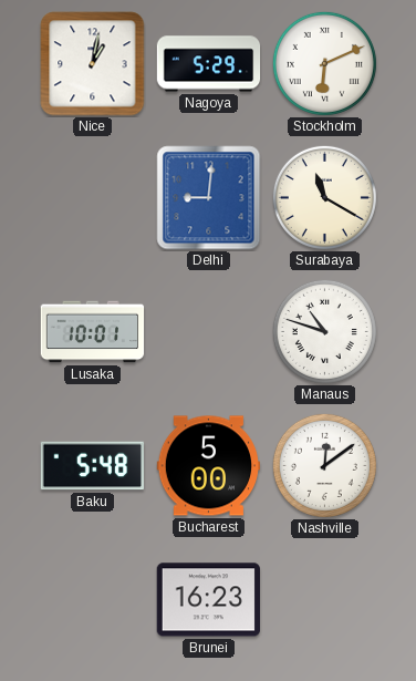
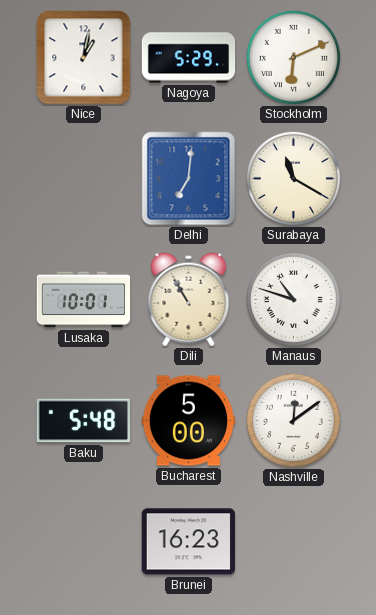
Delhi: 9:01 -> 7:01 (189, 179)
Dili: none -> 10:55 (189, 300)
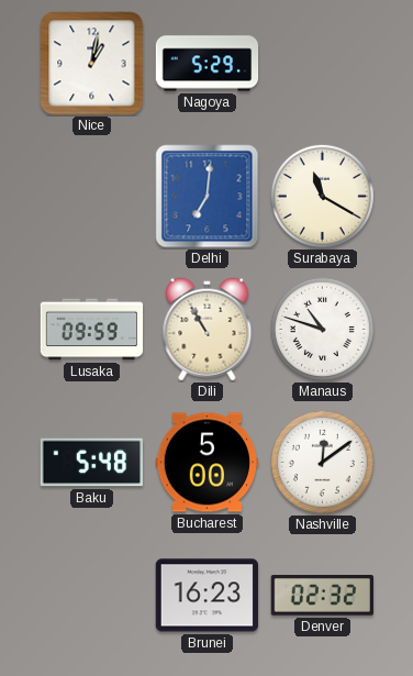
Stockholm: 6:11 -> none (293, 57)
Lusaka: 10:01 -> 09:59 (92, 330)
Denver: none -> 02:32 (322, 596)
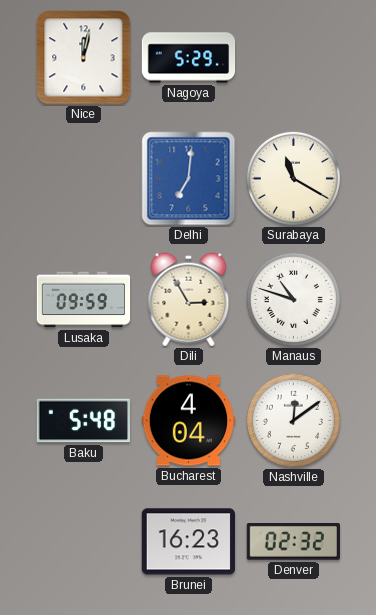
Nice: 1:02 -> 12:02 (84, 58)
Dili: 10:55 -> 2:55 (189, 300)
Bucharest: 5:00 -> 4:04 (189, 421)
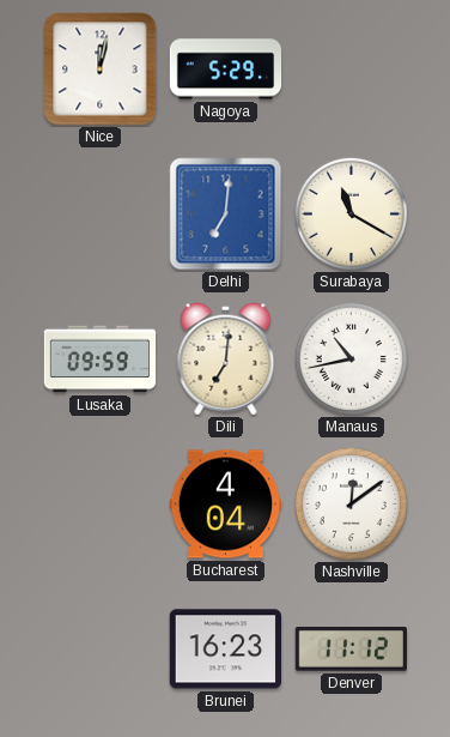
Dili: 2:55 -> 7:01 (226, 360)
Manaus: 10:48 -> 10:43 (351, 358)
Baku: 5:48 -> none (83, 421)
Denver: 02:32 -> 11:12 (351, 650)
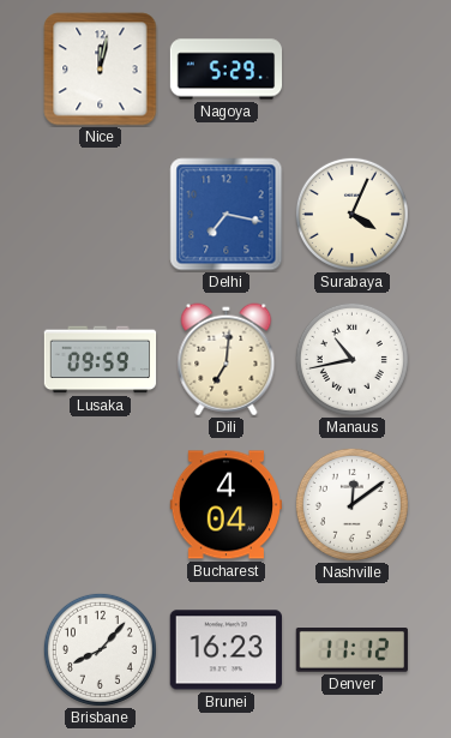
Delhi: 7:01 -> 7:17 (227, 215)
Surabaya: 11:20 -> 4:04 (351, 214)
Brisbane: none -> 8:07 (100, 649)
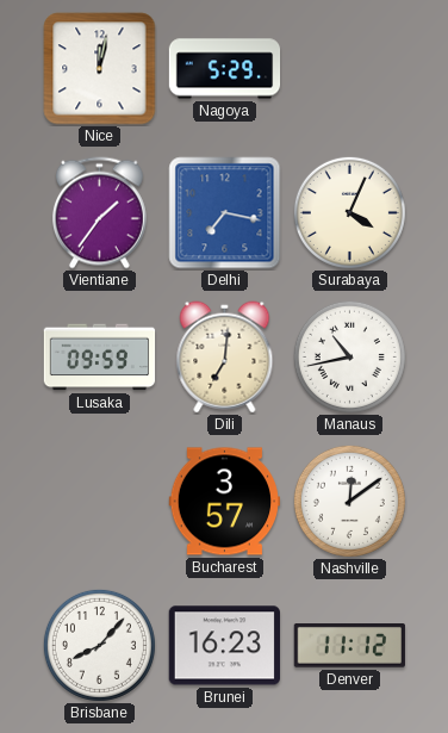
Vientiane: none -> 1:36 (99, 213)
Bucharest: 4:04 -> 3:57 (225, 502)
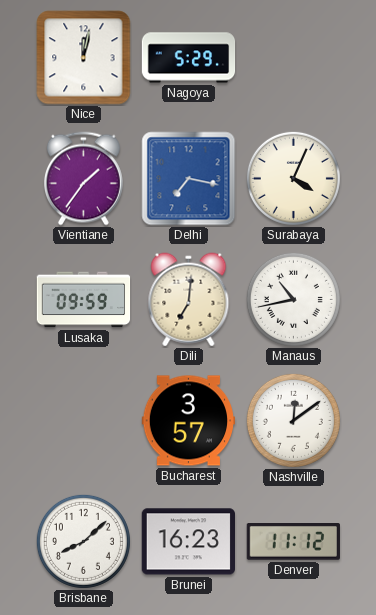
Brisbane: 8:07 -> 8:08 (83, 541)
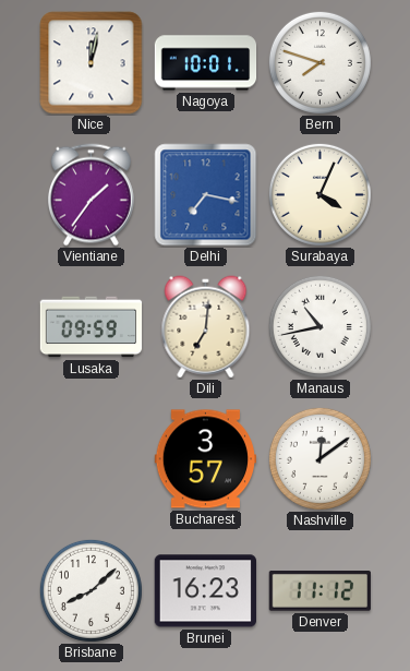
Nagoya: 5:29 -> 10:01 (206, 63)
Bern: none -> 7:48 (319, 62)
